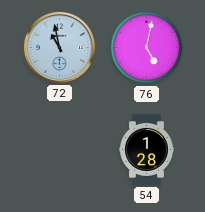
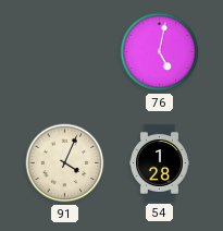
72: 10:58 -> none (59, 47)
91: none -> 4:04 (65, 163)
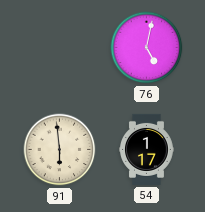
91: 4:04 -> 5:59 (60, 150)
54: 1:28 -> 1:17 (147, 149)
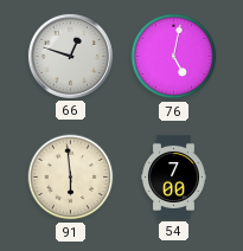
66: none -> 12:48 (70, 56)
54: 1:17 -> 7:00 (174, 176)
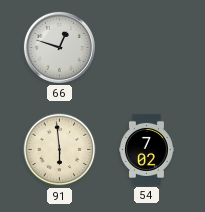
76: 5:02 -> none (174, 57)
54: 7:00 -> 7:02 (147, 149)
